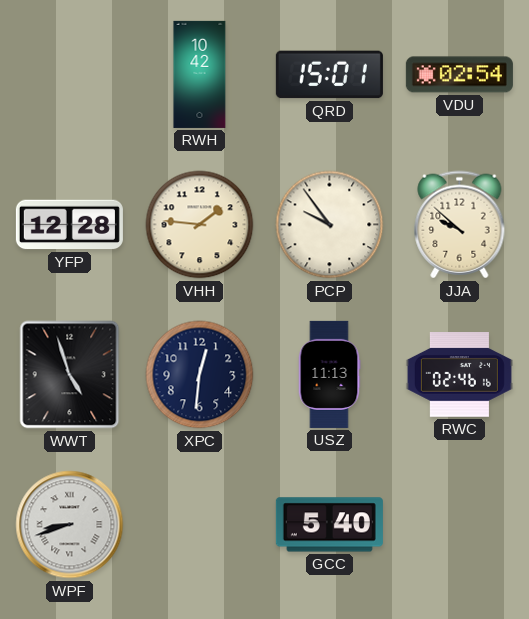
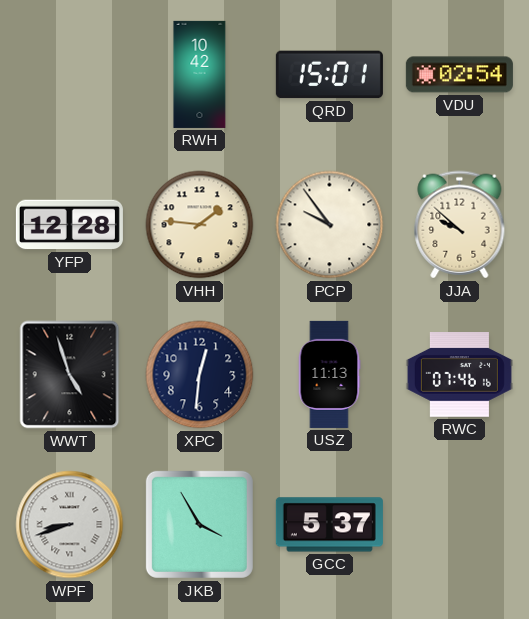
RWC: 02:46 -> 07:46 (459, 375)
JKB: none -> 3:55 (199, 524)
GCC: 5:40 -> 5:37 (329, 525)
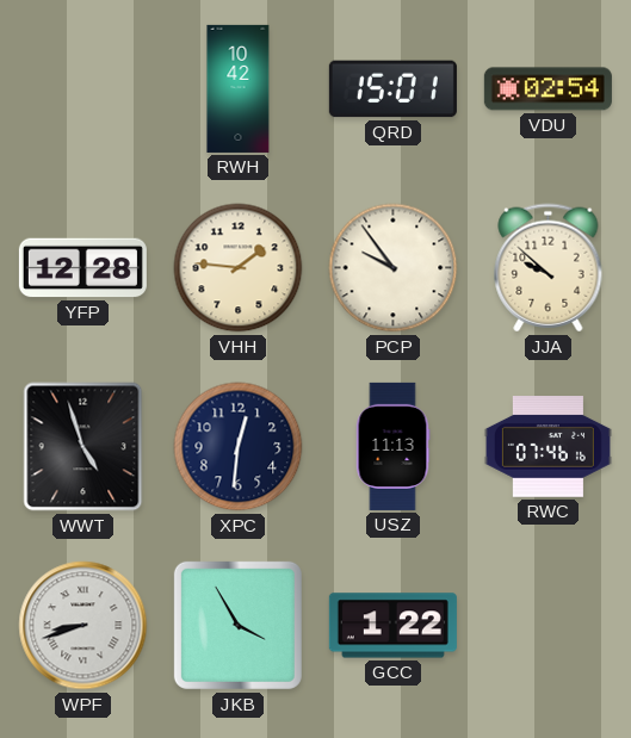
GCC: 5:37 -> 1:22 (392, 626)
